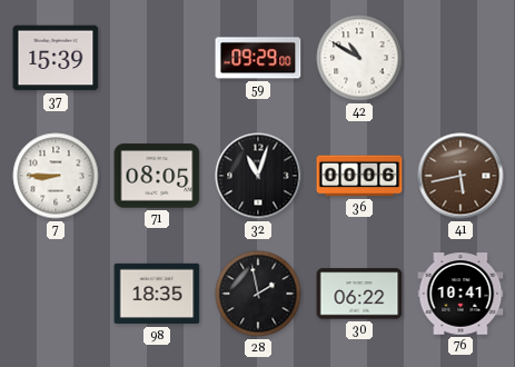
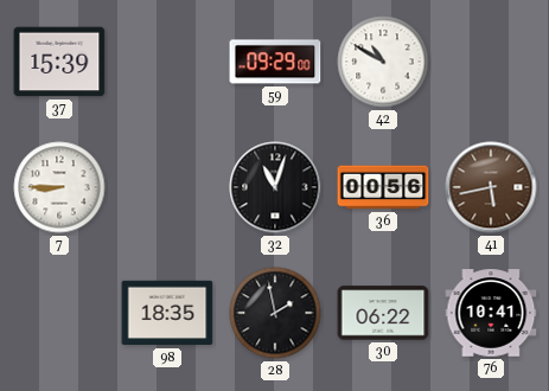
71: 08:05 -> none (157, 176)
36: 00:06 -> 00:56 (383, 187)
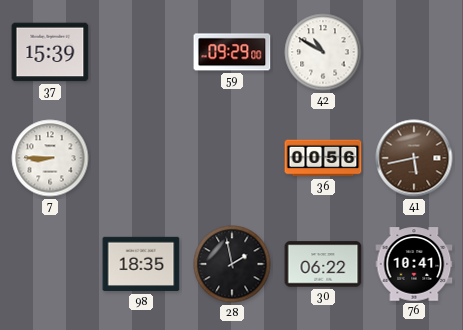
32: 11:03 -> none (275, 187)
